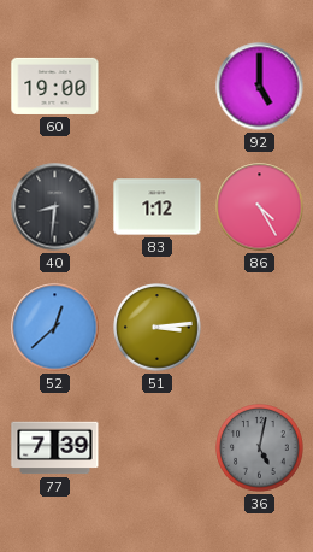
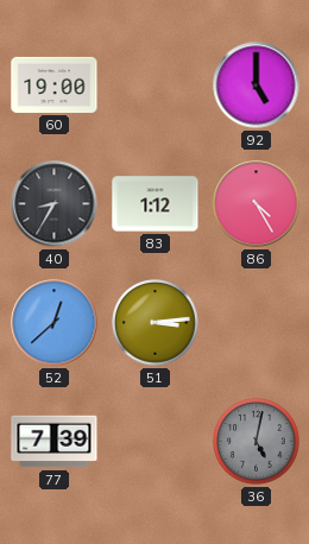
40: 8:31 -> 8:35 (55, 204)
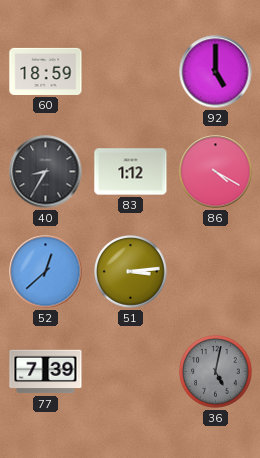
60: 19:00 -> 18:59 (46, 71)
86: 4:25 -> 4:20 (216, 172)
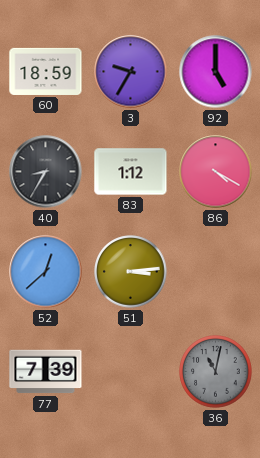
3: none -> 9:35 (131, 72)
36: 5:02 -> 11:02 (216, 372)
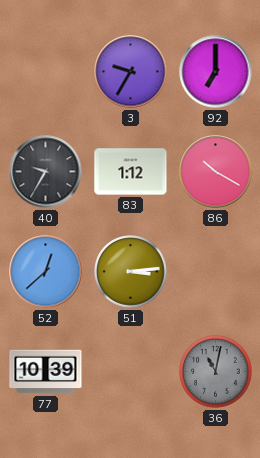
60: 18:59 -> none (46, 71)
92: 5:00 -> 7:00 (216, 72)
40: 8:35 -> 9:35 (46, 172)
86: 4:20 -> 10:20 (216, 172)
77: 7:39 -> 10:39 (46, 372)
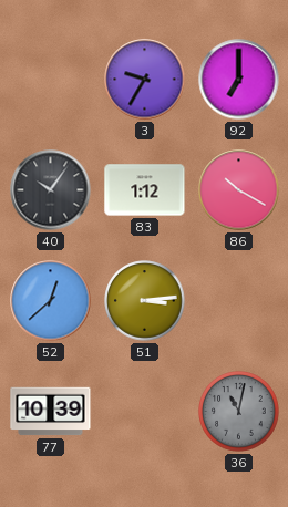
40: 9:35 -> 10:06 (51, 190)
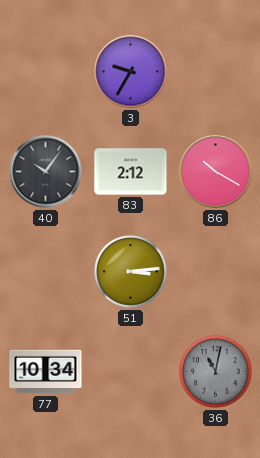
92: 7:00 -> none (239, 80)
83: 1:12 -> 2:12 (131, 172)
52: 12:38 -> none (51, 301)
77: 10:39 -> 10:34 (46, 372)
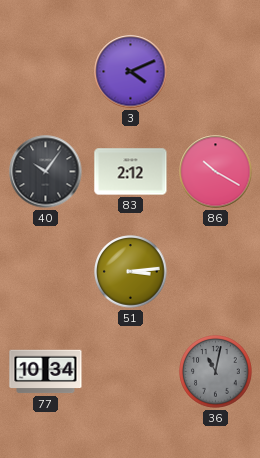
3: 9:35 -> 4:11 (131, 72)
